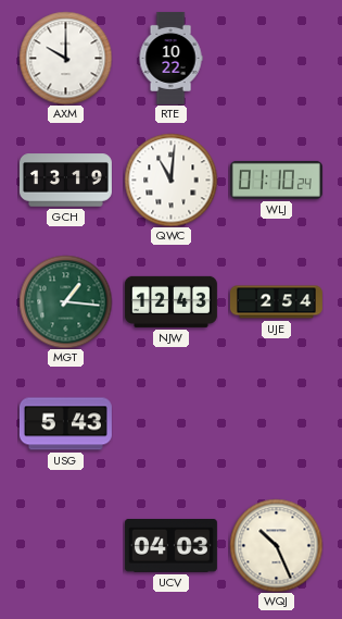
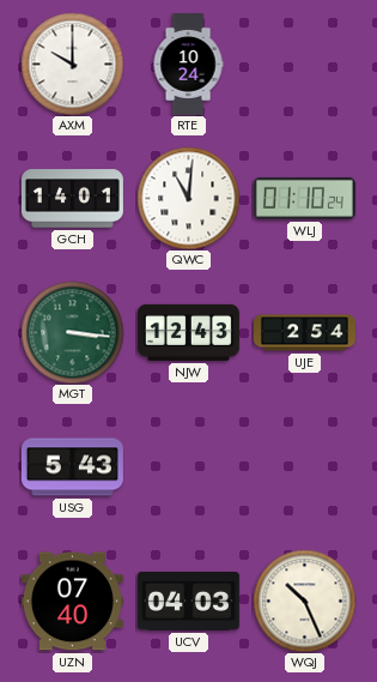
RTE: 10:22 -> 10:24 (188, 64)
GCH: 13:19 -> 14:01 (72, 199)
MGT: 1:16 -> 3:16 (72, 332)
UZN: none -> 07:40 (72, 602)
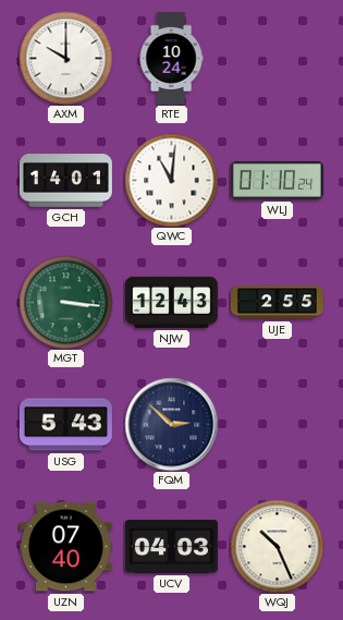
UJE: 2:54 -> 2:55 (277, 303)
FQM: none -> 2:52 (171, 424)
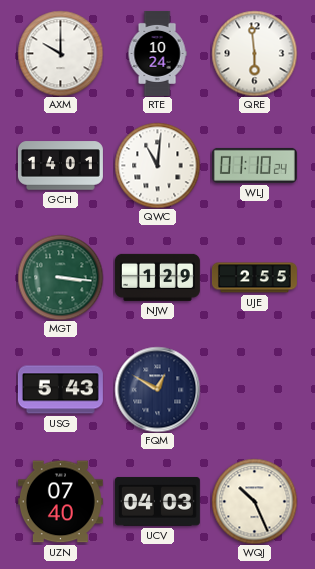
QRE: none -> 5:59 (254, 53)
NJW: 12:43 -> 1:29 (157, 277)
FQM: 2:52 -> 12:50 (157, 389)
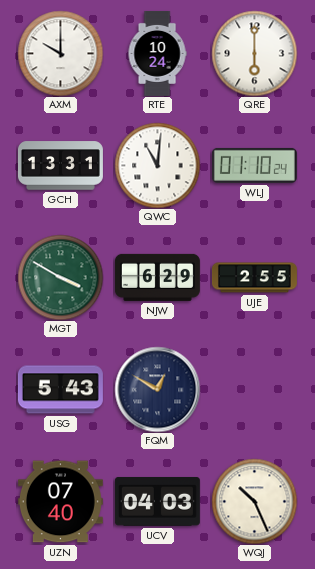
QRE: 5:59 -> 6:00 (254, 53)
GCH: 14:01 -> 13:31 (60, 166)
MGT: 3:16 -> 3:50 (60, 277)
NJW: 1:29 -> 6:29 (157, 277)
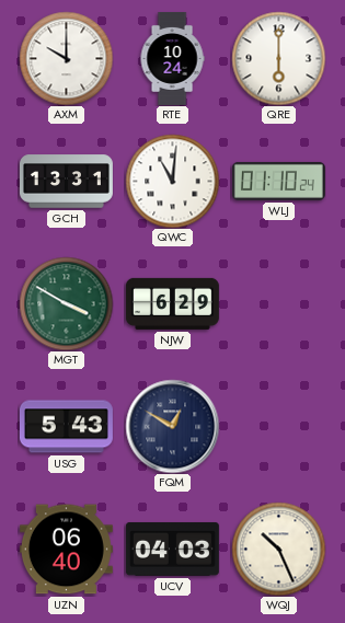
UJE: 2:55 -> none (254, 278)
UZN: 07:40 -> 06:40 (66, 550)
